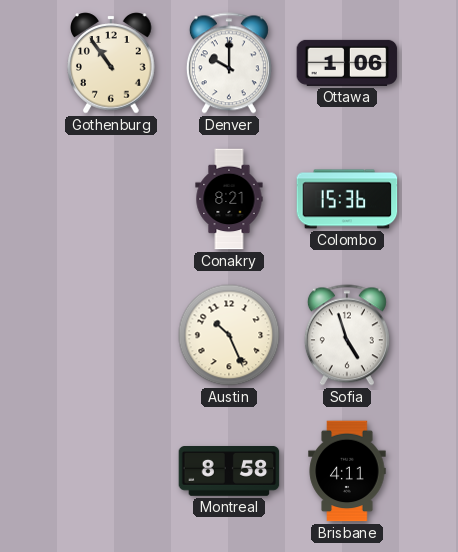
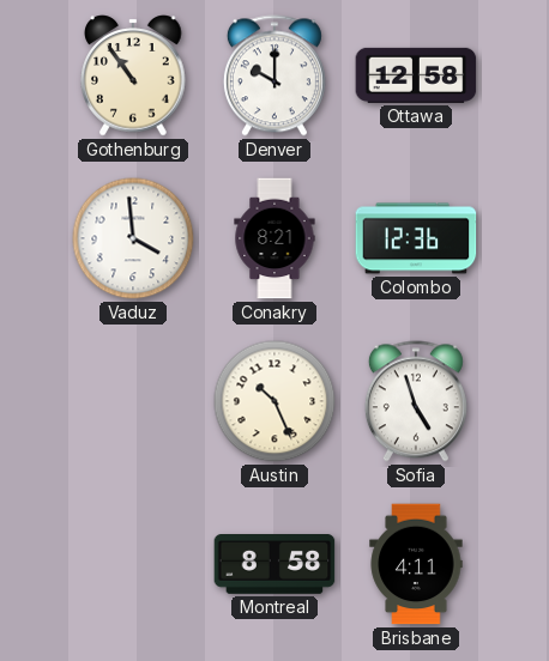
Ottawa: 1:06 -> 12:58 (416, 75)
Vaduz: none -> 3:59 (133, 238)
Colombo: 15:36 -> 12:36 (416, 238)
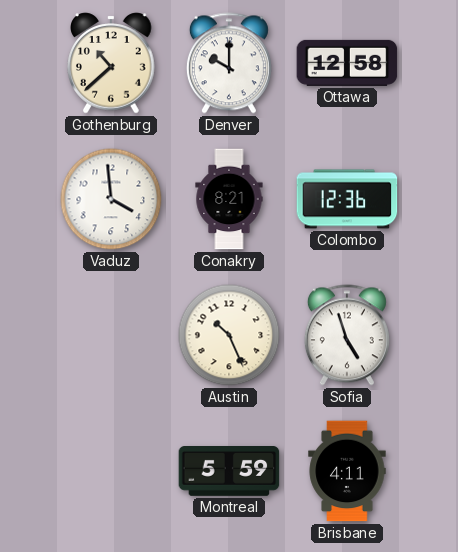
Gothenburg: 10:54 -> 10:38 (111, 63)
Montreal: 8:58 -> 5:59 (229, 472)
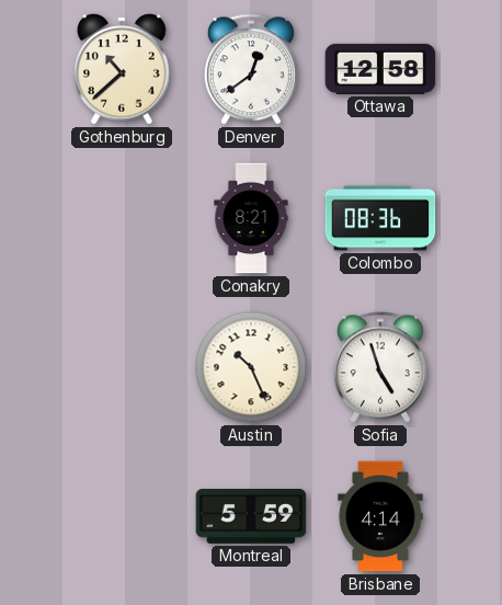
Denver: 10:00 -> 12:39 (251, 69)
Vaduz: 3:59 -> none (111, 199)
Colombo: 12:36 -> 08:36 (380, 218)
Brisbane: 4:11 -> 4:14 (380, 516)
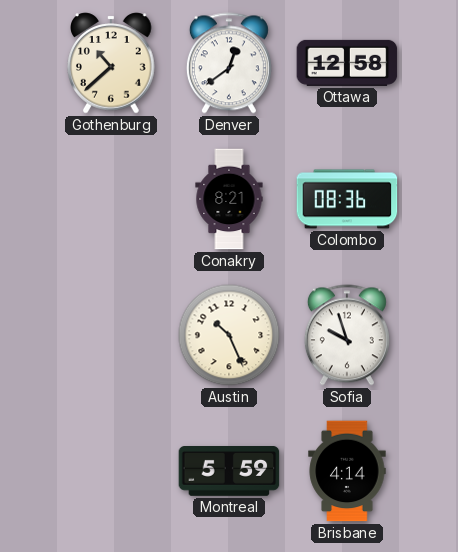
Sofia: 4:57 -> 9:57 (347, 335)
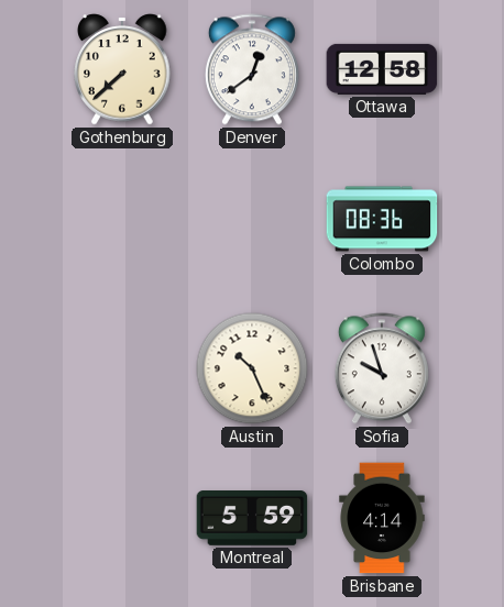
Gothenburg: 10:38 -> 7:38 (122, 69)
Conakry: 8:21 -> none (229, 199)
